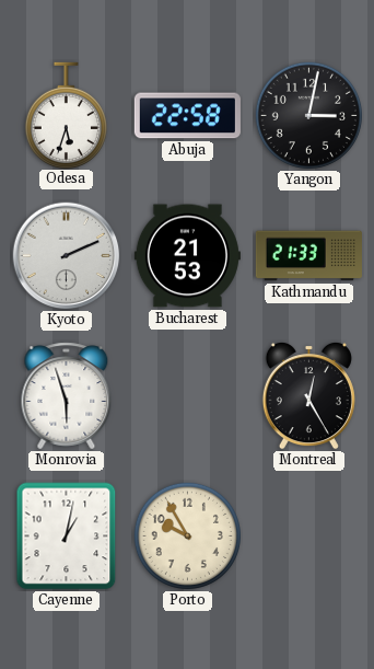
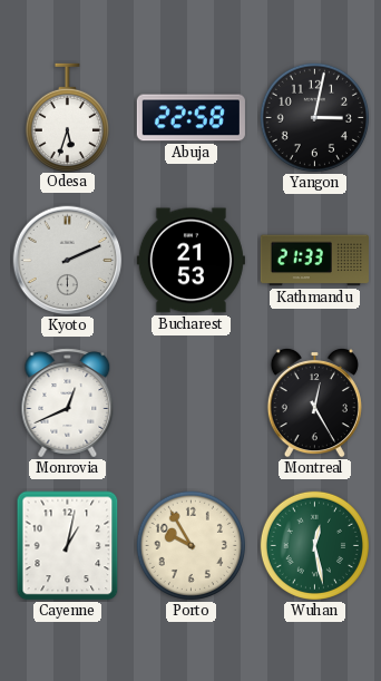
Monrovia: 5:57 -> 12:41 (68, 403)
Wuhan: none -> 12:28 (314, 545)
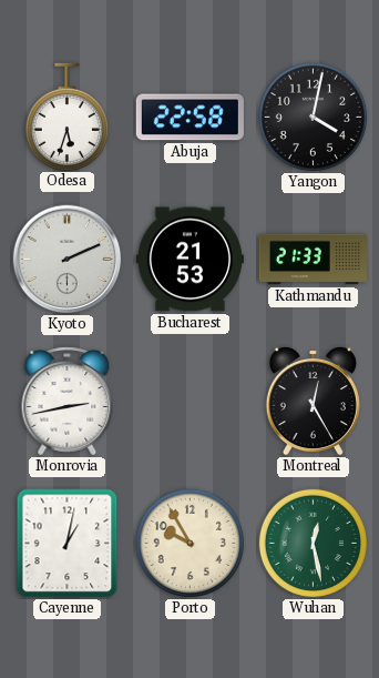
Yangon: 3:02 -> 4:02 (313, 117)
Monrovia: 12:41 -> 2:43 (68, 402)
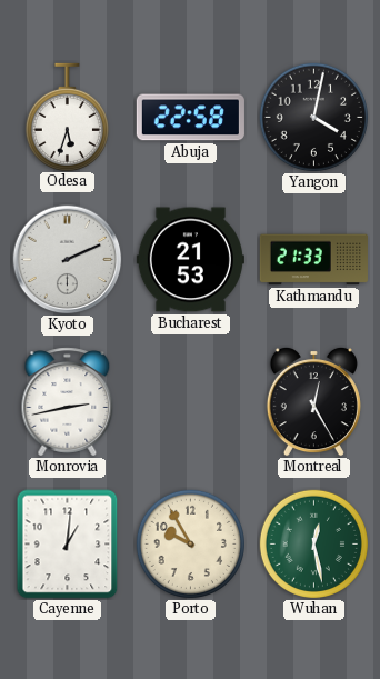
Cayenne: 1:02 -> 1:01 (68, 545)
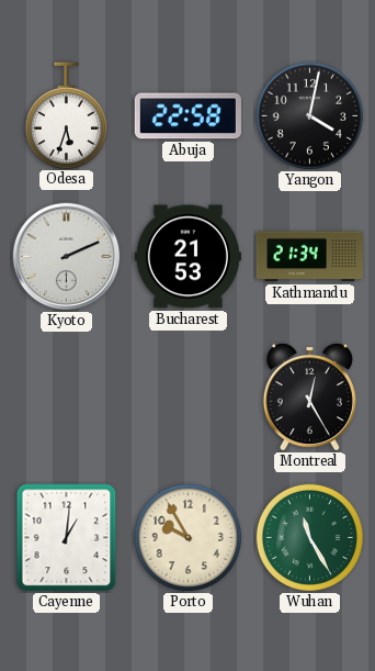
Kathmandu: 21:33 -> 21:34 (309, 257)
Monrovia: 2:43 -> none (68, 402)
Wuhan: 12:28 -> 11:25 (309, 537)
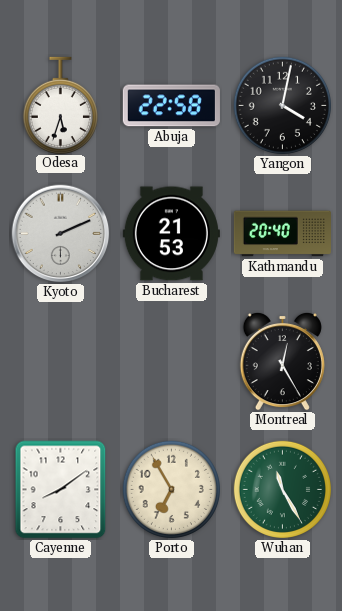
Kathmandu: 21:34 -> 20:40 (282, 234)
Cayenne: 1:01 -> 8:09 (61, 490)
Porto: 9:55 -> 6:55 (171, 489)
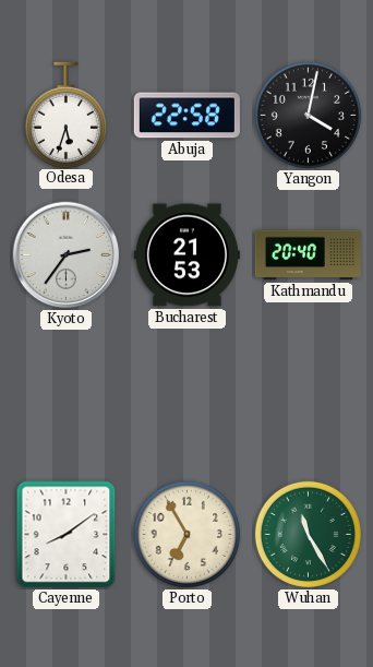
Kyoto: 2:11 -> 2:36 (67, 255)
Montreal: 12:25 -> none (282, 361)
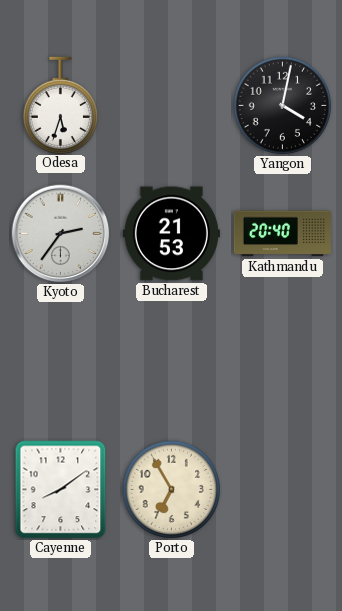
Abuja: 22:58 -> none (186, 116)
Wuhan: 11:25 -> none (308, 534)
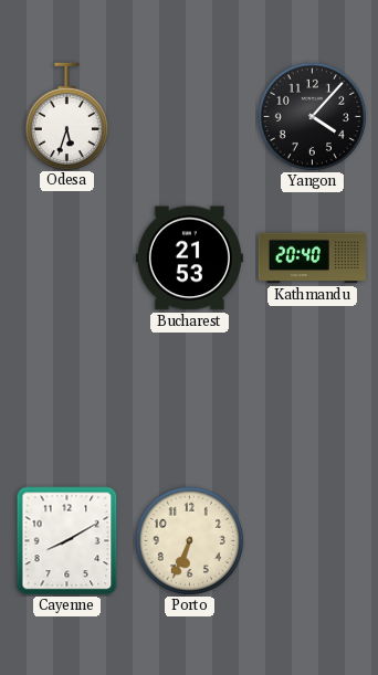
Yangon: 4:02 -> 4:07 (312, 116)
Kyoto: 2:36 -> none (61, 234)
Cayenne: 8:09 -> 8:10 (67, 541)
Porto: 6:55 -> 6:34 (189, 540)
